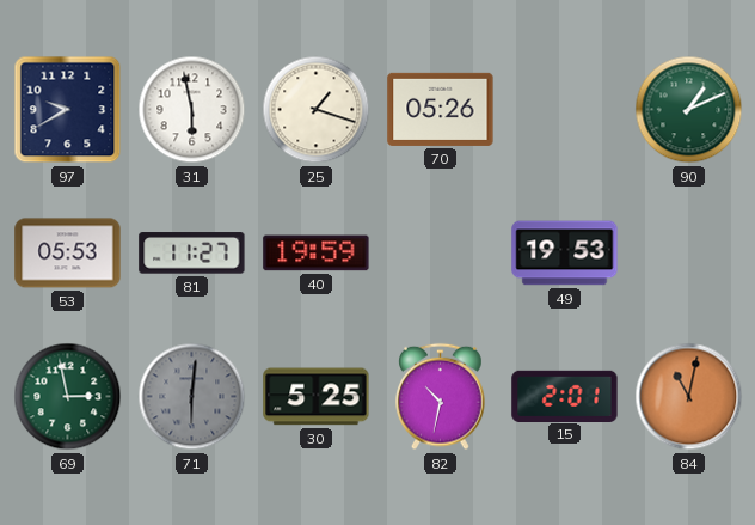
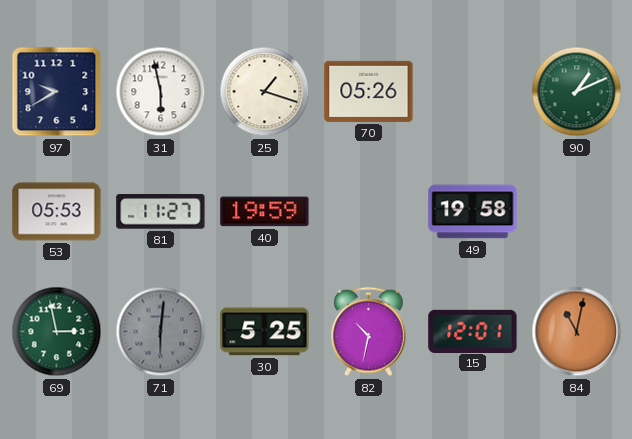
49: 19:53 -> 19:58 (473, 212)
15: 2:01 -> 12:01 (473, 331)
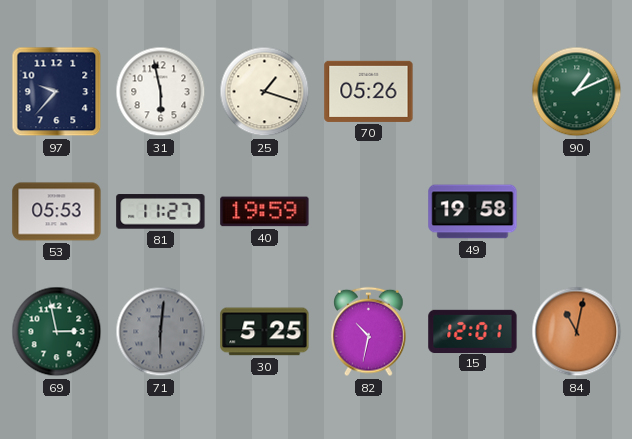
97: 9:40 -> 9:37 (57, 92)
